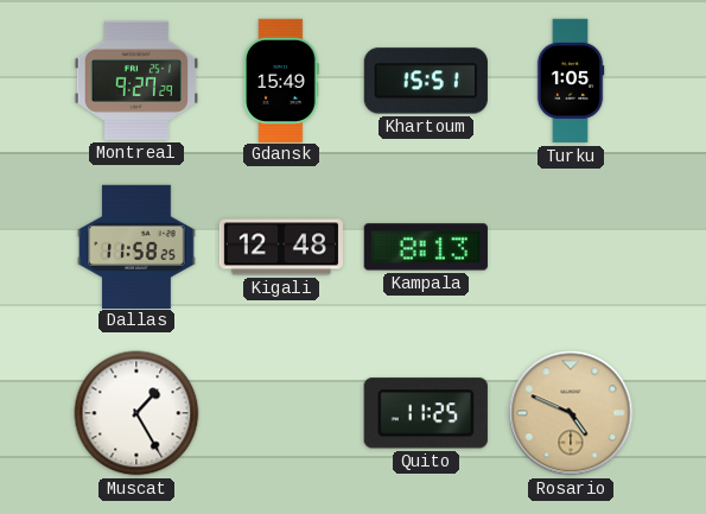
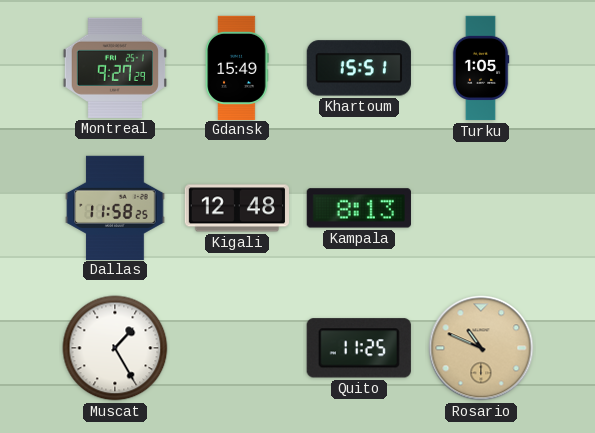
Rosario: 4:49 -> 10:49 (481, 348)
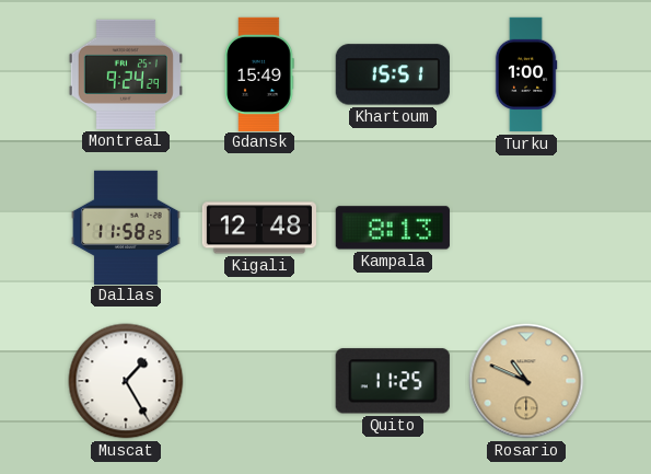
Montreal: 9:27 -> 9:24 (126, 74)
Turku: 1:05 -> 1:00 (526, 74)
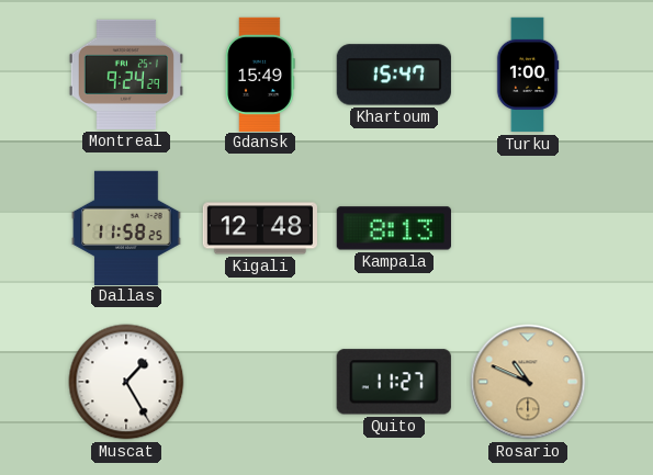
Khartoum: 15:51 -> 15:47 (394, 75)
Quito: 11:25 -> 11:27 (394, 382)
